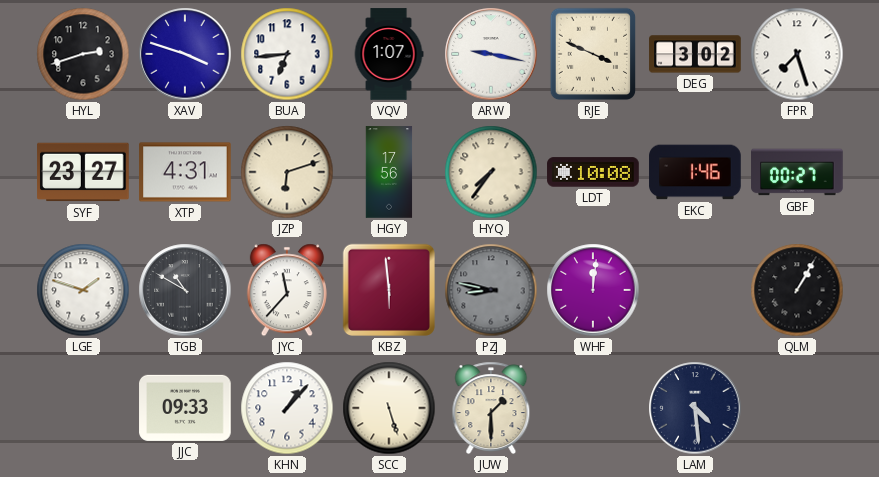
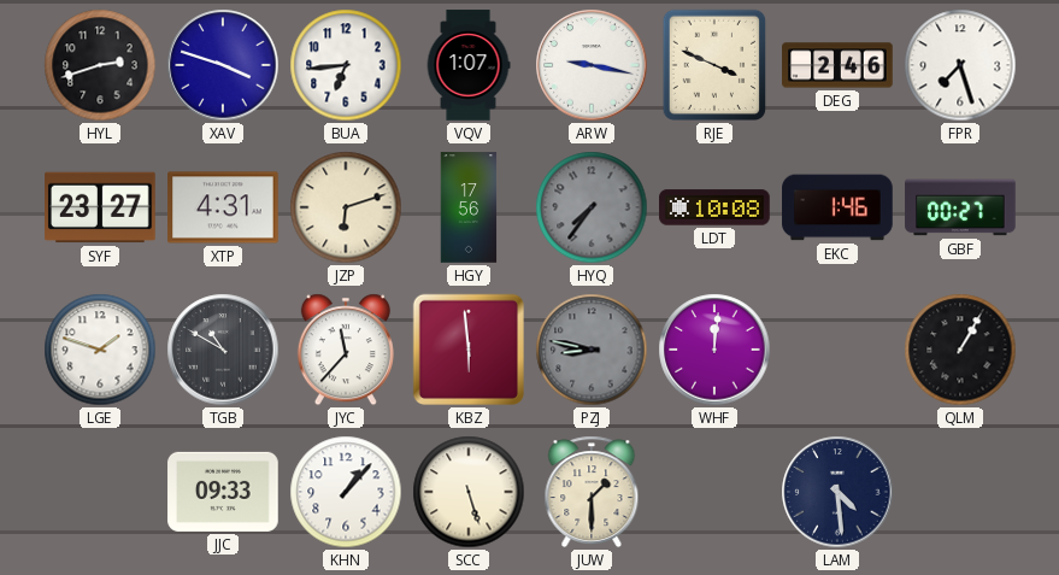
DEG: 3:02 -> 2:46 (837, 65)
HYQ dial: cream -> grey (592, 207)
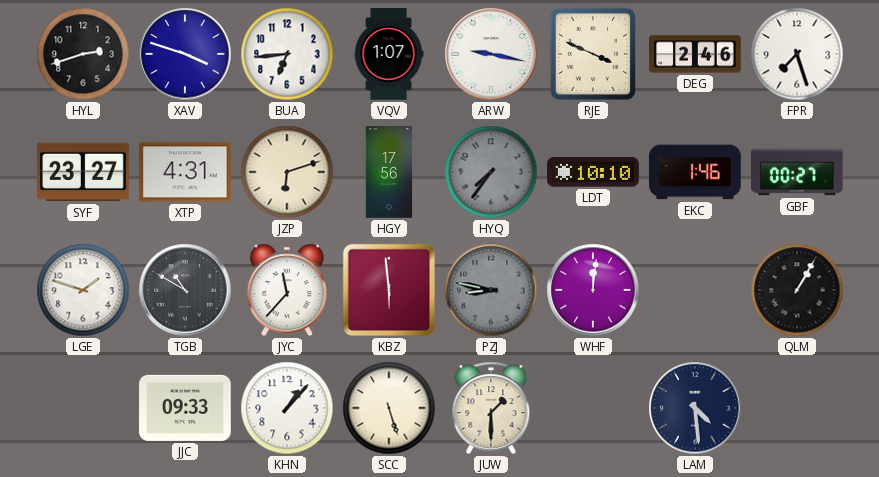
LDT: 10:08 -> 10:10 (593, 172)
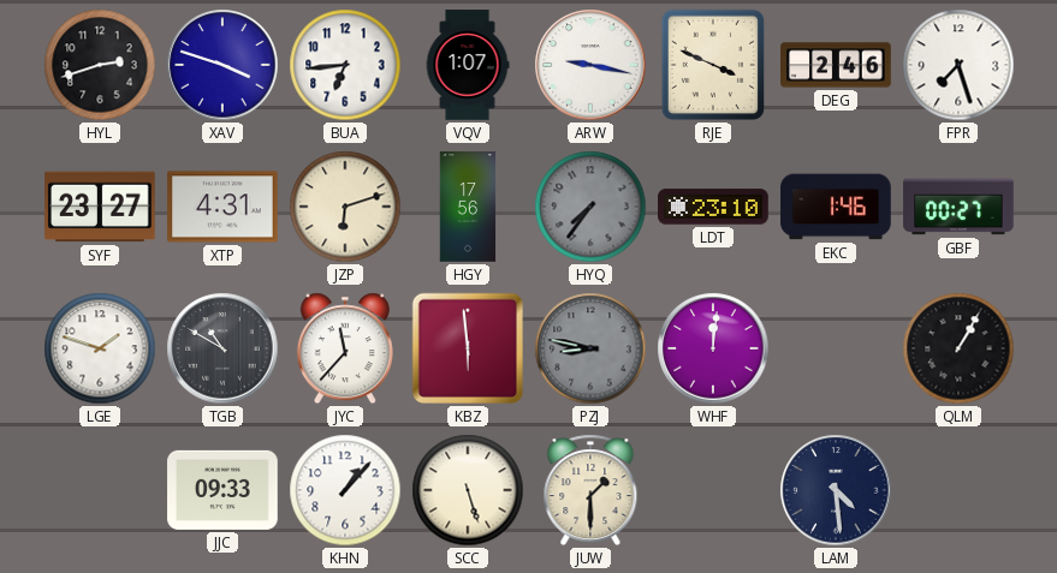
LDT: 10:10 -> 23:10 (713, 207)
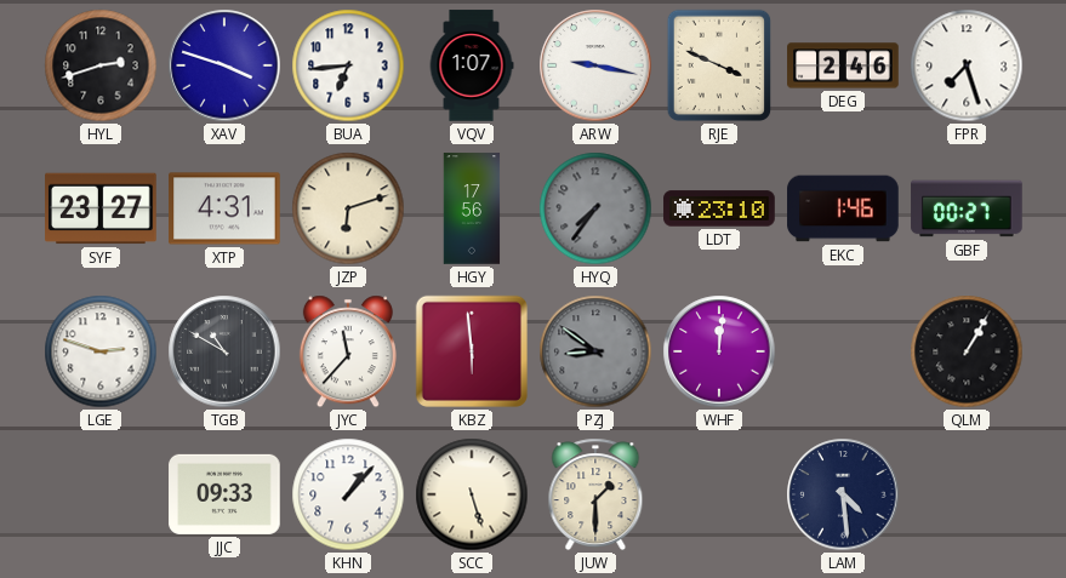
LGE: 1:48 -> 2:48 (101, 351)
PZJ: 8:47 -> 8:51 (595, 351)
